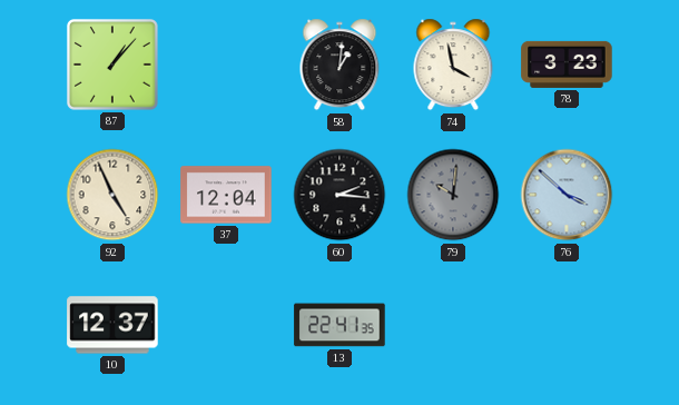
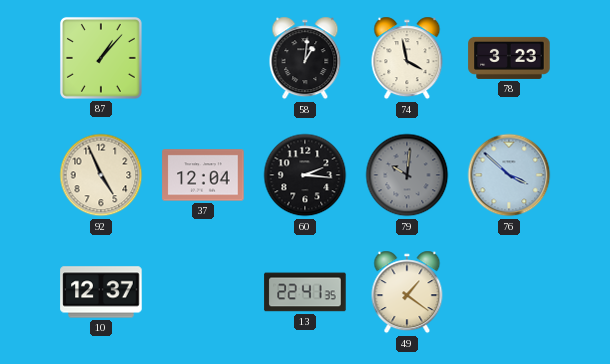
49: none -> 1:21 (407, 292)
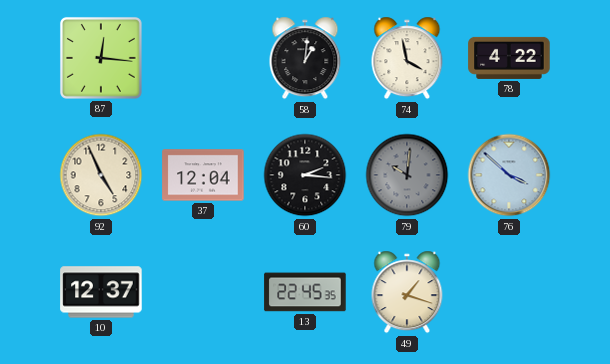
87: 1:07 -> 12:16 (101, 58)
78: 3:23 -> 4:22 (509, 58)
13: 22:41 -> 22:45 (305, 292)
49: 1:21 -> 1:18 (407, 292)
